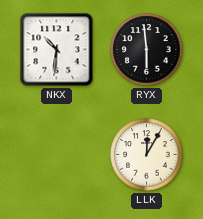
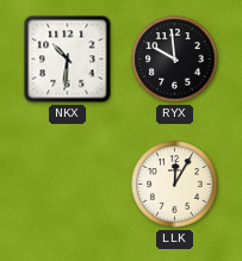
RYX: 5:59 -> 9:59 (175, 60)
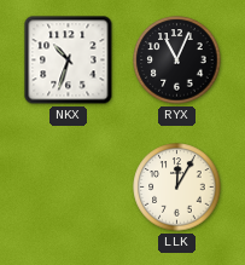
NKX: 10:31 -> 10:33 (69, 61)
RYX: 9:59 -> 11:04 (177, 61)
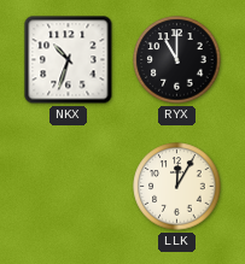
RYX: 11:04 -> 11:00 (177, 60)
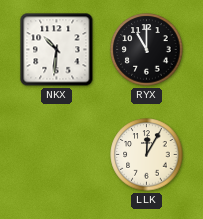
NKX: 10:33 -> 10:31 (57, 50)
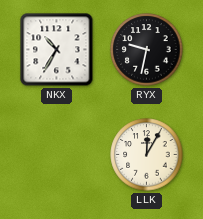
NKX: 10:31 -> 10:35 (57, 50)
RYX: 11:00 -> 9:32 (147, 50)
